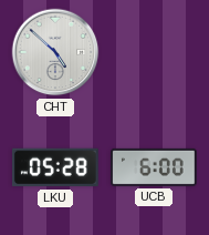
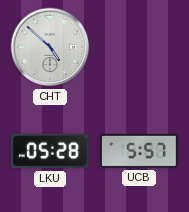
UCB: 6:00 -> 5:57 (139, 151)
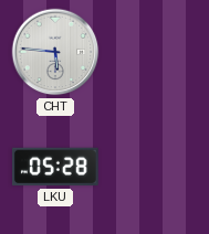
CHT: 4:52 -> 5:46 (55, 52)
UCB: 5:57 -> none (139, 151)
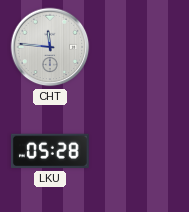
CHT: 5:46 -> 11:46 (50, 47)
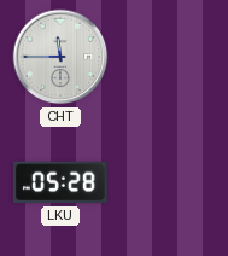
CHT: 11:46 -> 11:45 (60, 57)
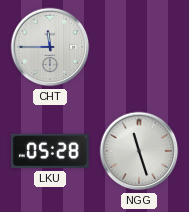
NGG: none -> 11:27 (139, 151)
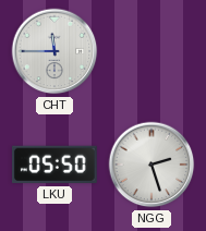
LKU: 05:28 -> 05:50 (54, 165)
NGG: 11:27 -> 2:27 (152, 165)
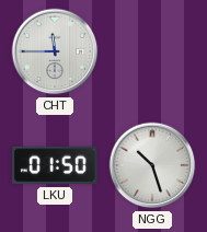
LKU: 05:50 -> 01:50 (55, 165)
NGG: 2:27 -> 10:27 (152, 165)
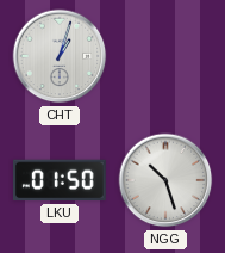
CHT: 11:45 -> 1:03 (60, 56)
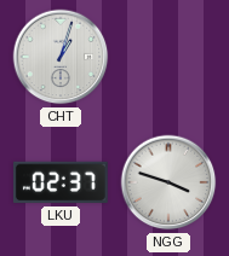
LKU: 01:50 -> 02:37 (61, 182)
NGG: 10:27 -> 3:48 (168, 182)
